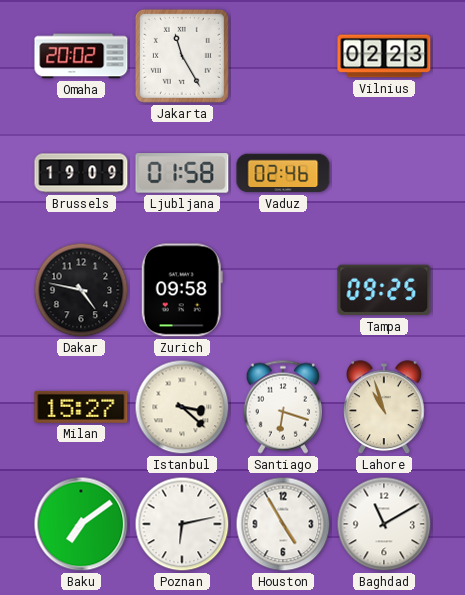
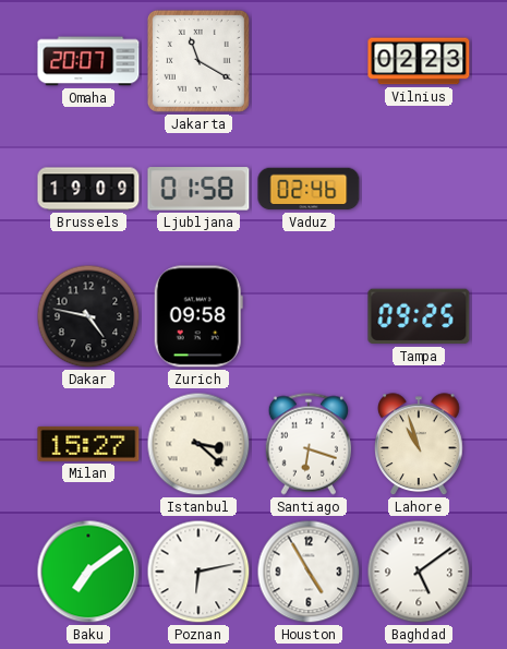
Omaha: 20:02 -> 20:07 (88, 61)
Jakarta: 11:25 -> 11:20 (198, 61)
Baghdad: 11:10 -> 5:09 (419, 572)
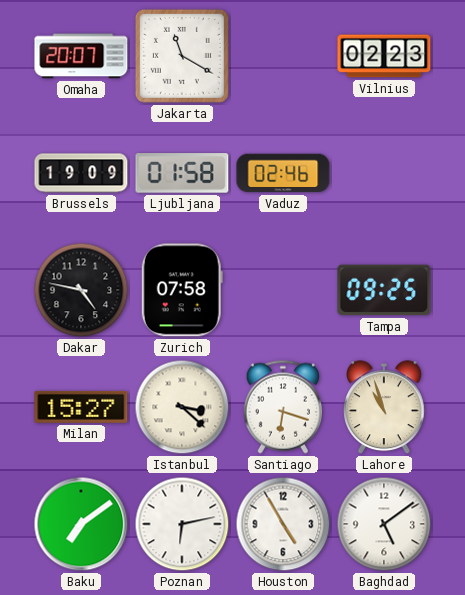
Zurich: 09:58 -> 07:58 (182, 290)
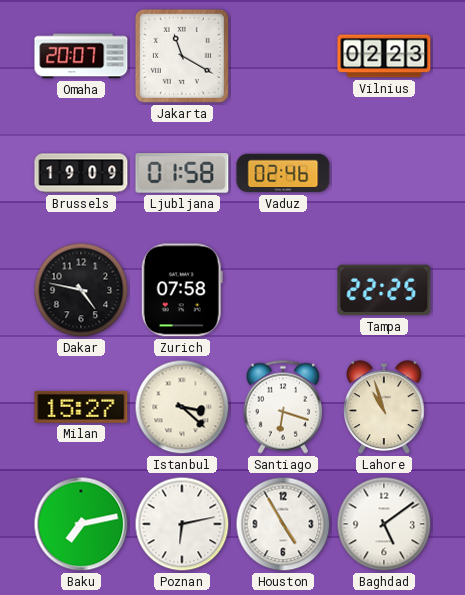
Tampa: 09:25 -> 22:25 (384, 290)
Baku: 7:09 -> 7:13 (81, 524)
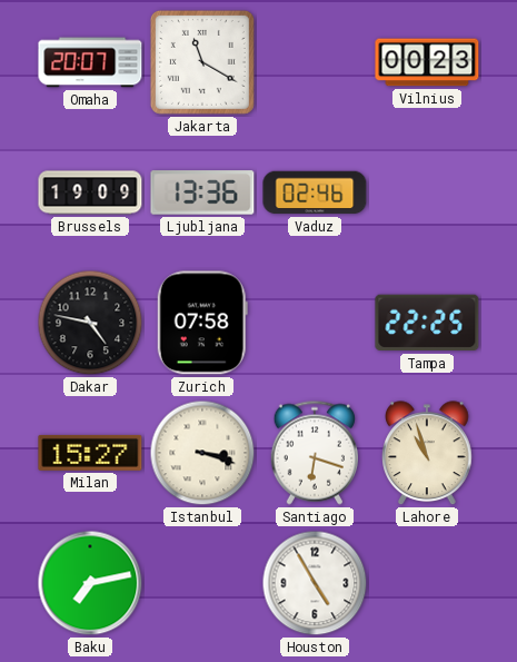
Vilnius: 02:23 -> 00:23 (427, 62)
Ljubljana: 01:58 -> 13:36 (202, 192)
Istanbul: 3:22 -> 3:18 (202, 453)
Poznan: 6:13 -> none (182, 524)
Baghdad: 5:09 -> none (384, 524)
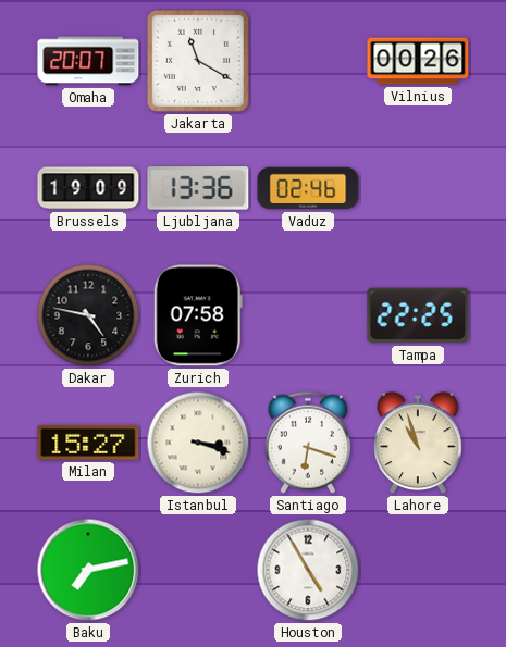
Vilnius: 00:23 -> 00:26 (418, 61)
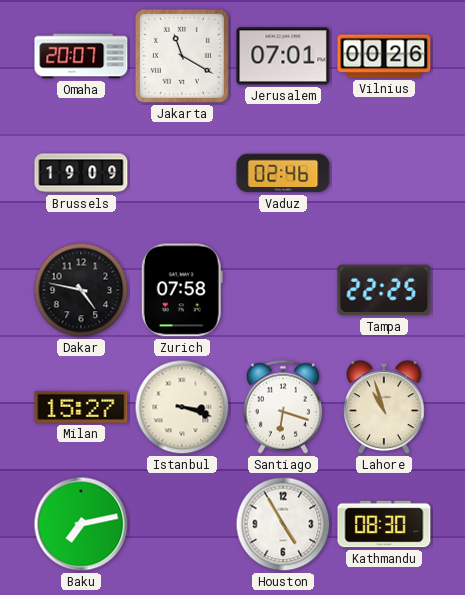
Jerusalem: none -> 07:01 (283, 56)
Ljubljana: 13:36 -> none (198, 188)
Kathmandu: none -> 08:30 (384, 524)
